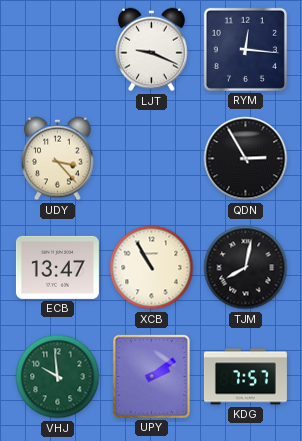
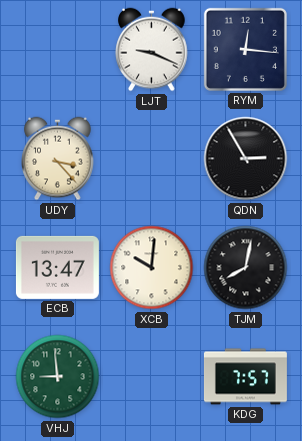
XCB: 10:55 -> 10:01 (152, 268)
VHJ: 9:59 -> 8:59 (58, 377)
UPY: 2:09 -> none (151, 376)
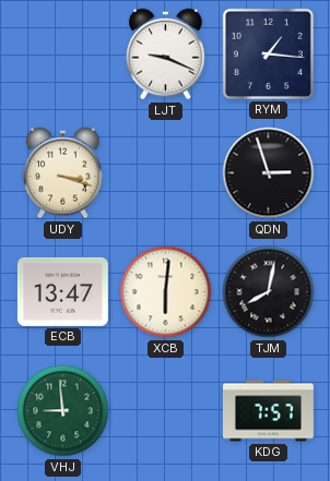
RYM: 12:16 -> 1:16 (268, 53)
UDY: 3:23 -> 3:18 (63, 173)
QDN: 2:55 -> 2:57 (269, 173)
XCB: 10:01 -> 6:01 (166, 292)
